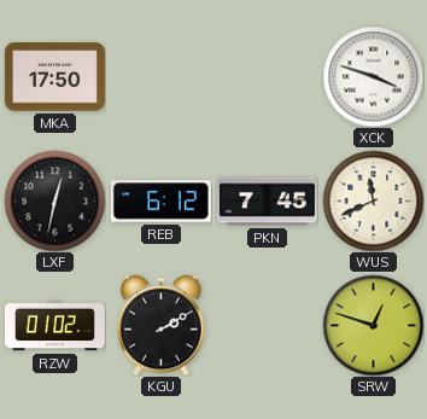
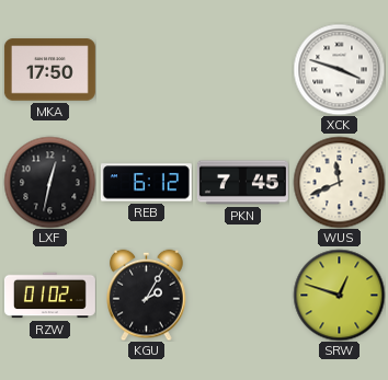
KGU: 2:10 -> 2:05 (147, 295)
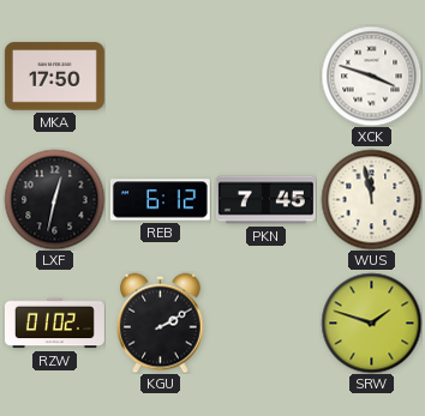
WUS: 11:41 -> 11:58 (371, 199)
KGU: 2:05 -> 2:10 (161, 322)
SRW: 12:48 -> 1:48 (371, 322)
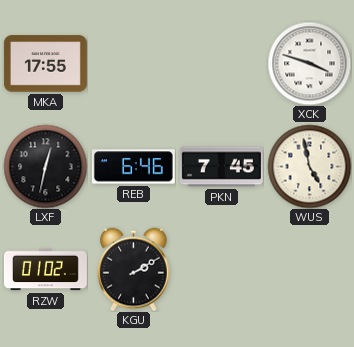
MKA: 17:50 -> 17:55 (45, 64)
REB: 6:12 -> 6:46 (133, 167)
WUS: 11:58 -> 4:58 (309, 166)
SRW: 1:48 -> none (371, 322)
